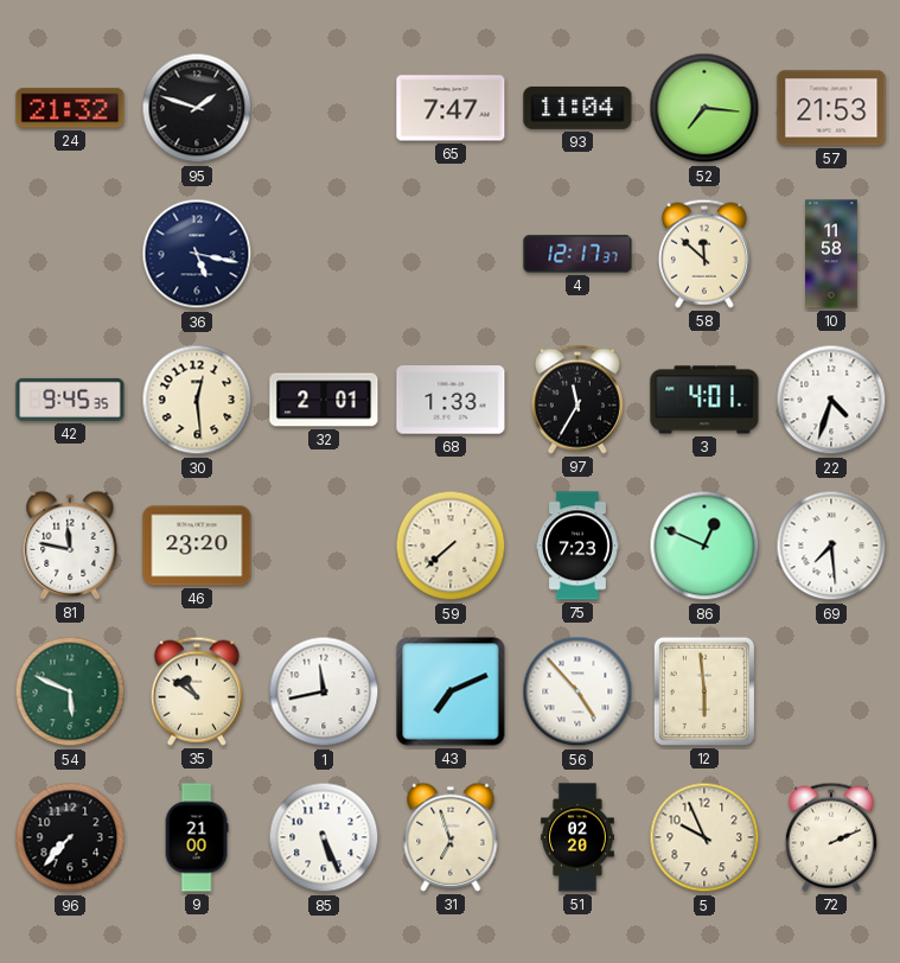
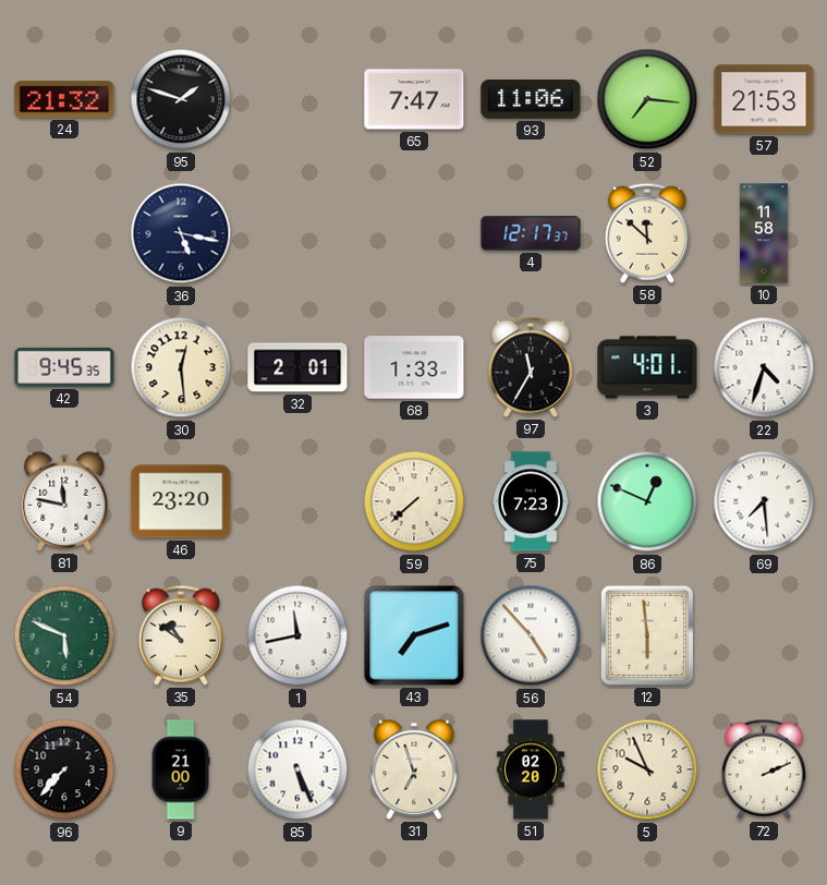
93: 11:04 -> 11:06 (531, 99)
43: 7:11 -> 7:12 (414, 635)
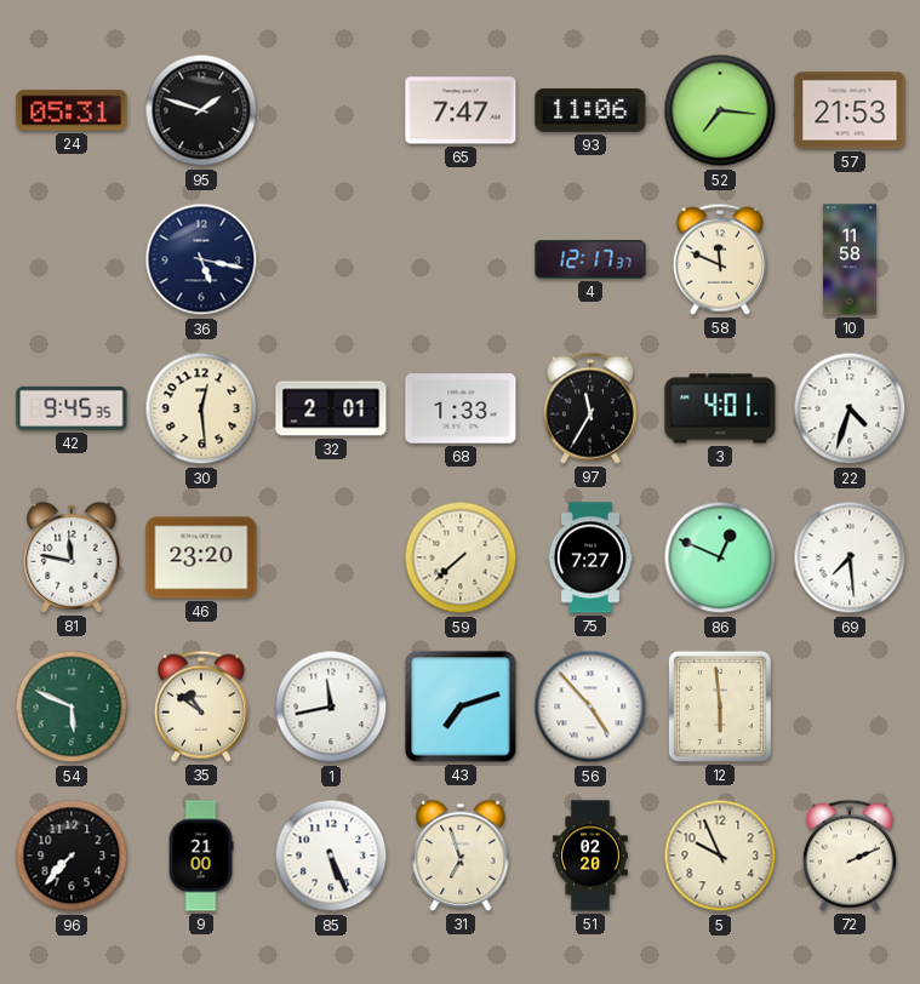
24: 21:32 -> 05:31 (72, 110)
58: 11:52 -> 11:49 (720, 259)
75: 7:23 -> 7:27 (590, 557)
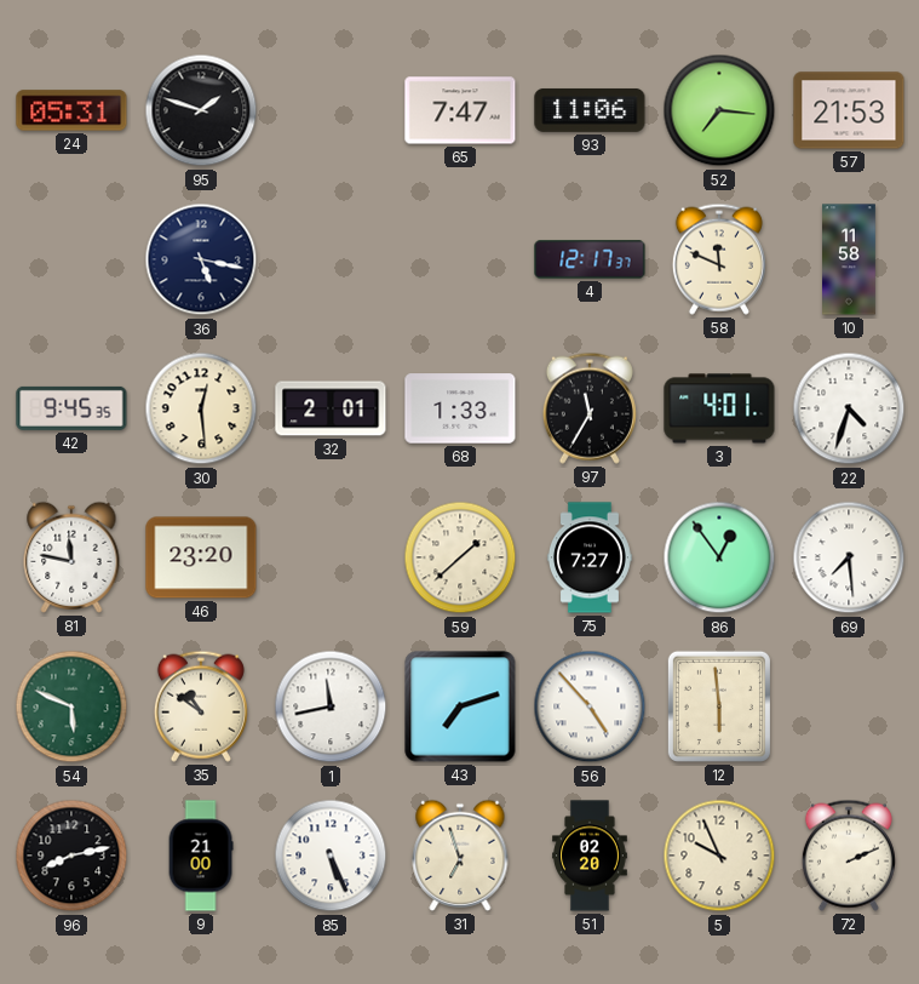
59: 7:38 -> 1:38 (460, 557)
86: 12:49 -> 12:54 (719, 557)
96: 7:37 -> 8:13 (71, 856)
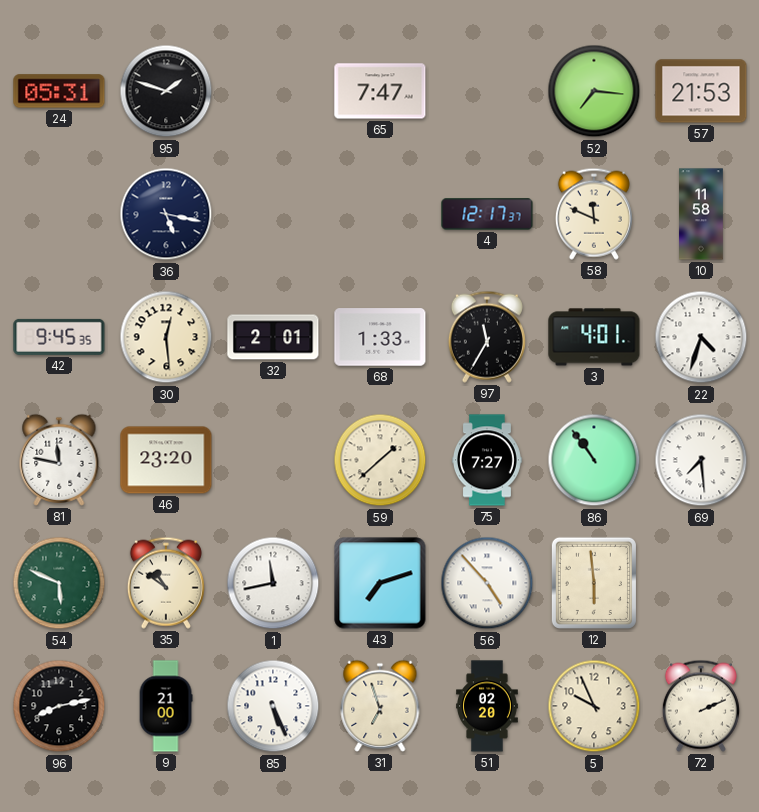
93: 11:06 -> none (590, 110)
86: 12:54 -> 10:54 (594, 460)
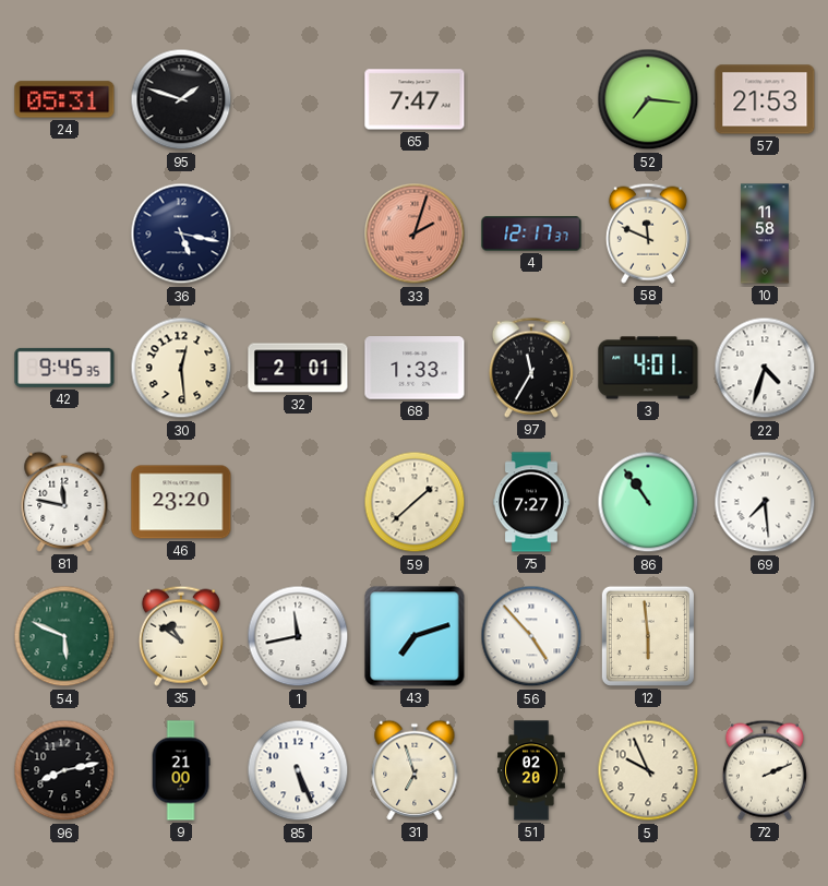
33: none -> 2:03 (415, 234)
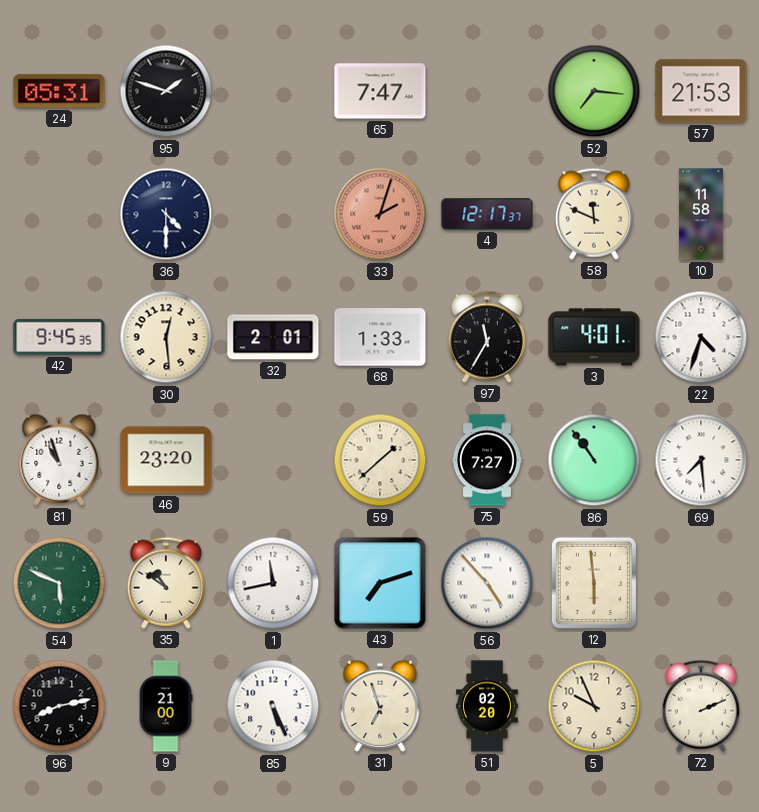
36: 5:17 -> 4:30 (166, 214)
81: 11:47 -> 10:57 (59, 460)
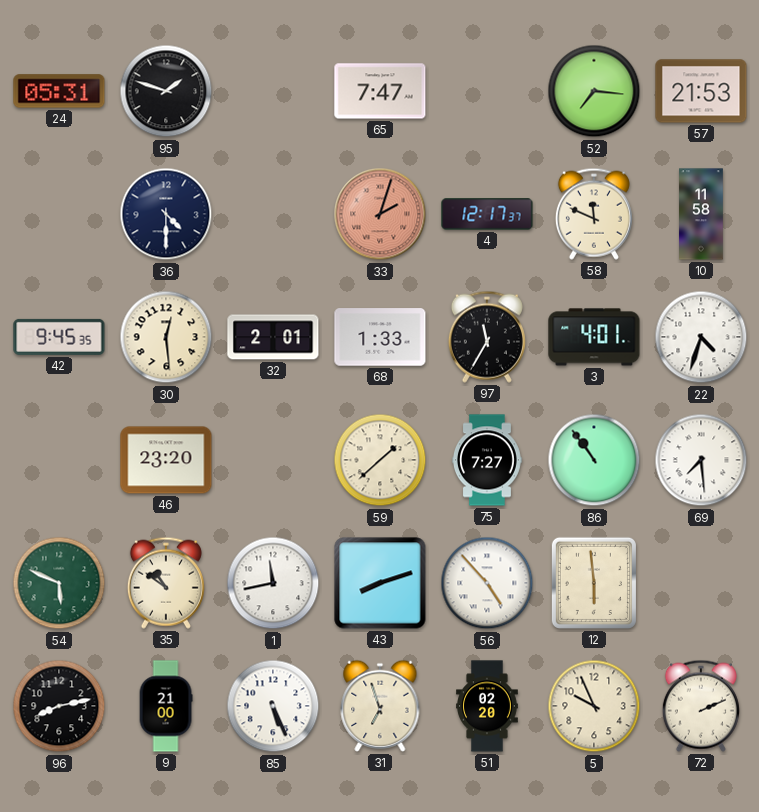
81: 10:57 -> none (59, 460)
43: 7:12 -> 8:12 (380, 583)
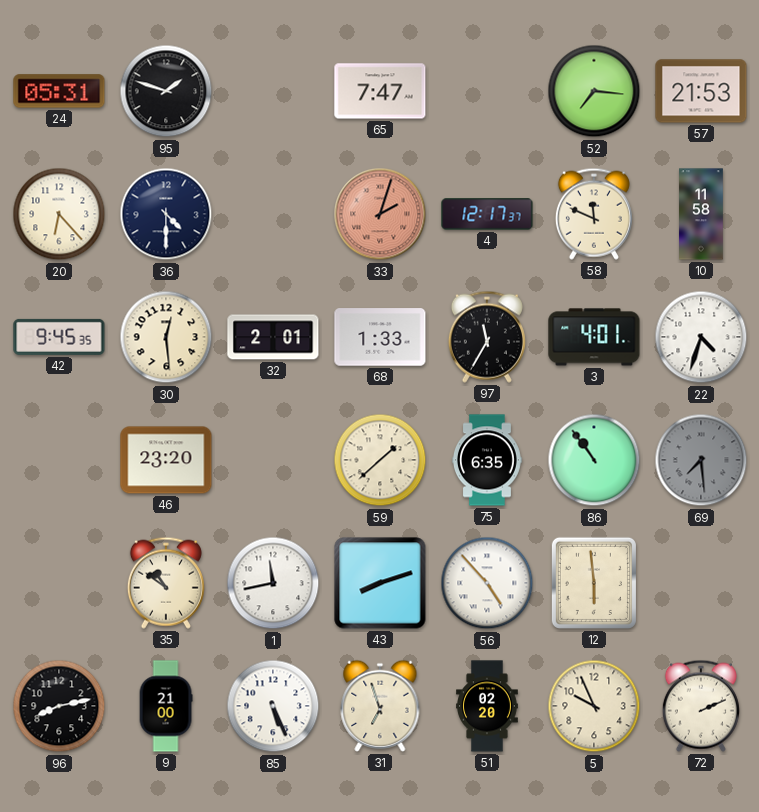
20: none -> 6:23 (59, 214)
75: 7:27 -> 6:35 (487, 460)
69 dial: white -> grey (701, 460)
54: 5:49 -> none (59, 583)
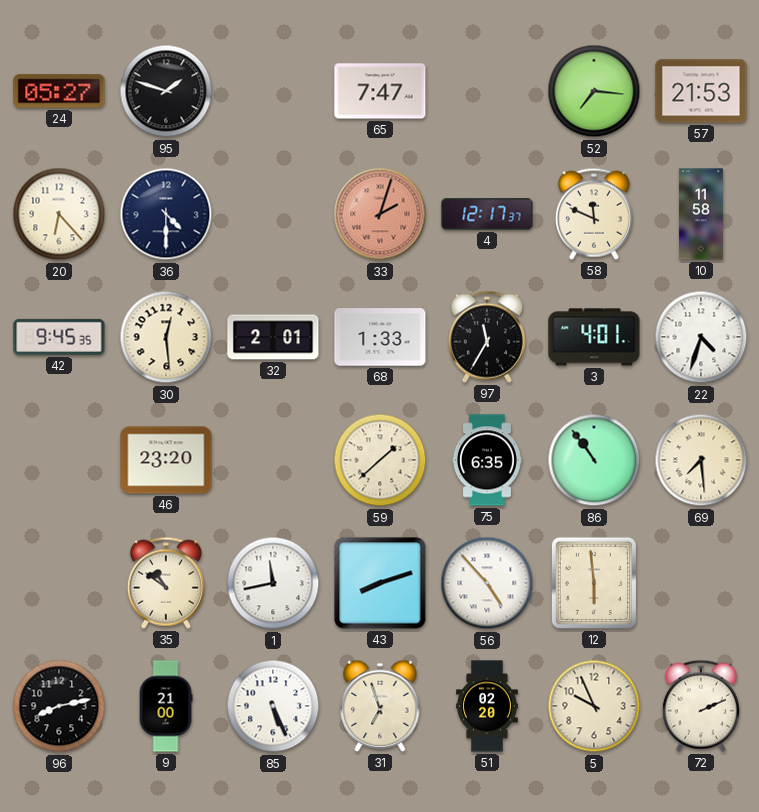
24: 05:31 -> 05:27 (59, 91)
69 dial: grey -> cream (701, 460)
